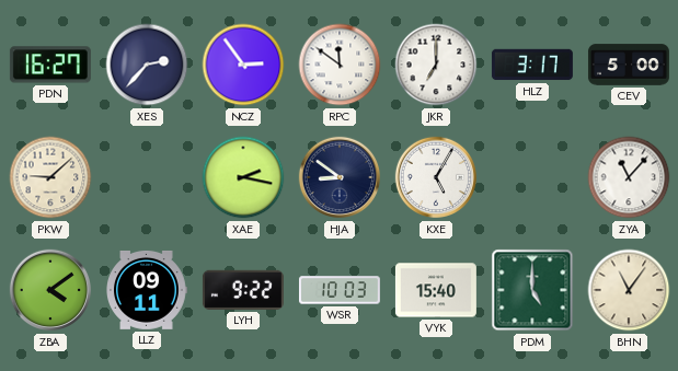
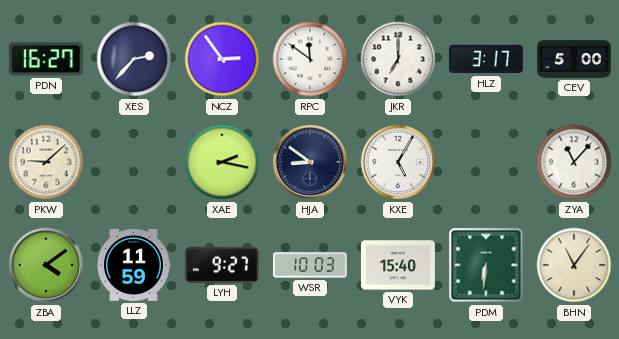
LLZ: 09:11 -> 11:59 (134, 265)
LYH: 9:22 -> 9:27 (222, 265)
PDM: 5:00 -> 6:31 (486, 265)
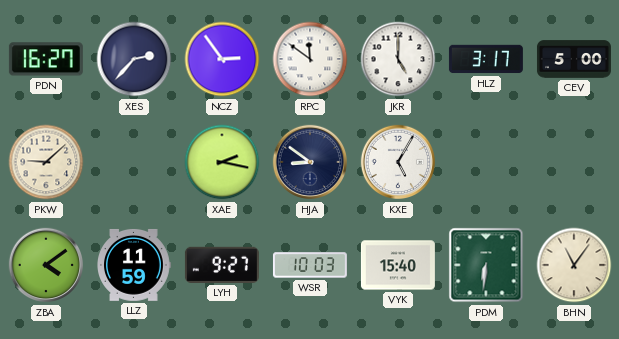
JKR: 7:00 -> 5:00 (398, 59)
ZYA: 11:07 -> none (574, 162)
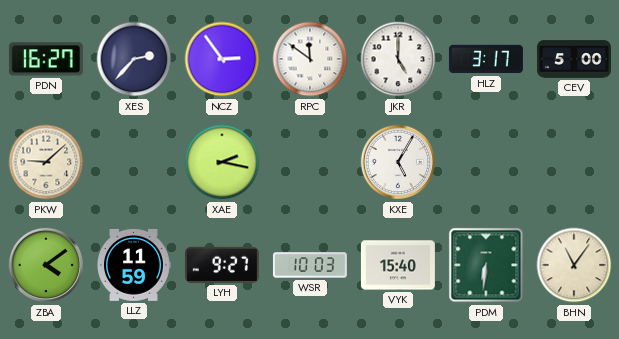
HJA: 8:51 -> none (310, 162)
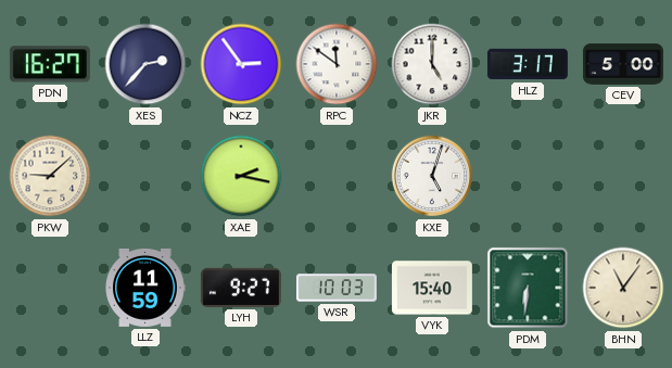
KXE: 5:05 -> 5:03 (432, 176)
ZBA: 4:09 -> none (46, 265)
